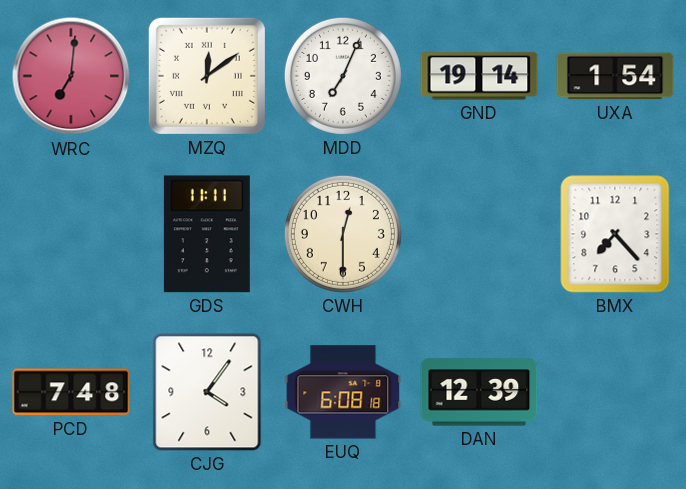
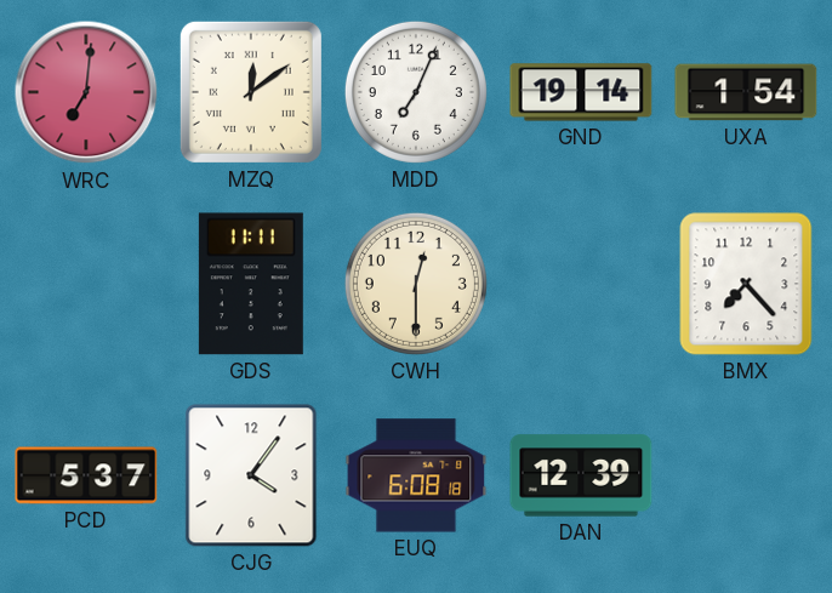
PCD: 7:48 -> 5:37 (86, 475)
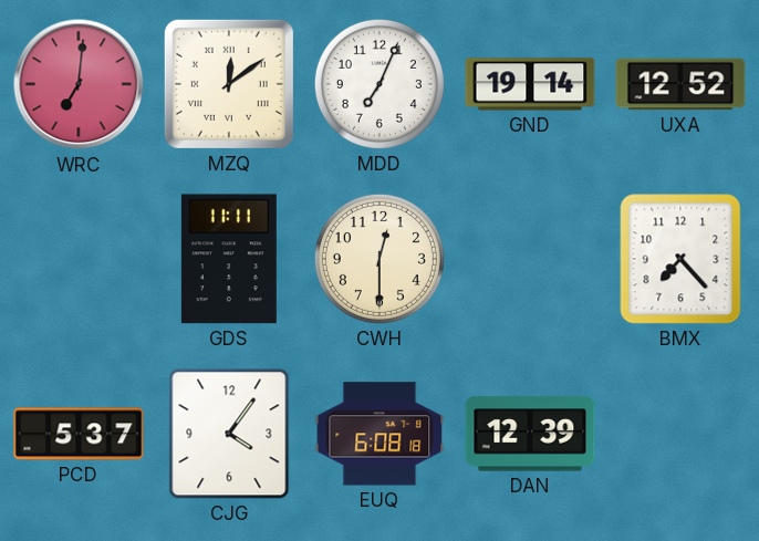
UXA: 1:54 -> 12:52 (680, 84)
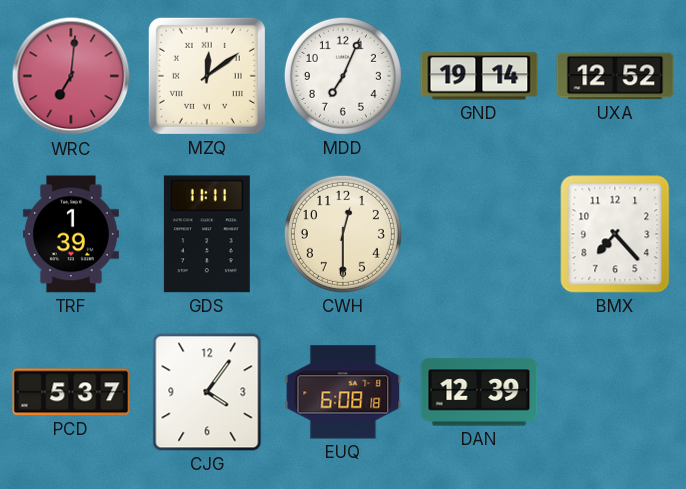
TRF: none -> 1:39 (71, 234)
